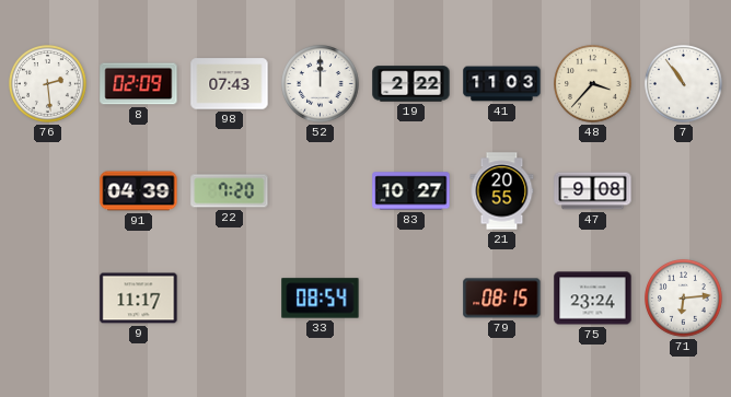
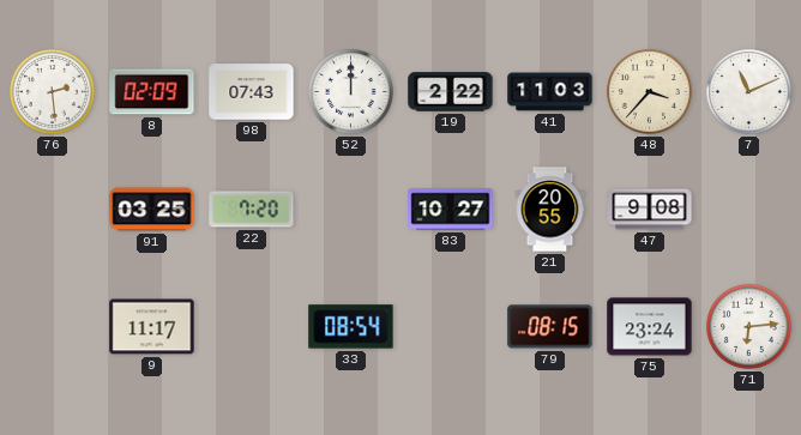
7: 10:54 -> 11:11 (749, 92)
91: 04:39 -> 03:25 (152, 210)
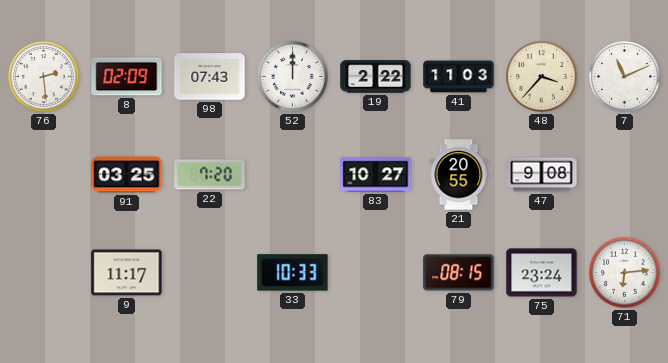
33: 08:54 -> 10:33 (293, 273)
